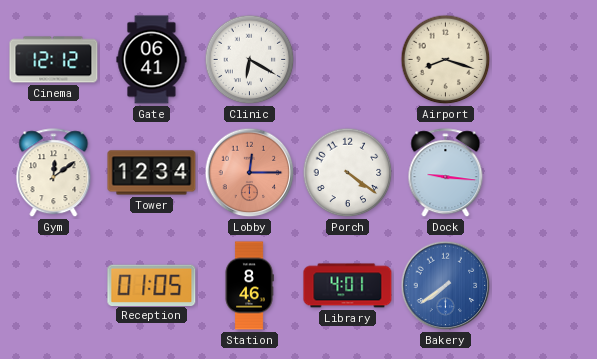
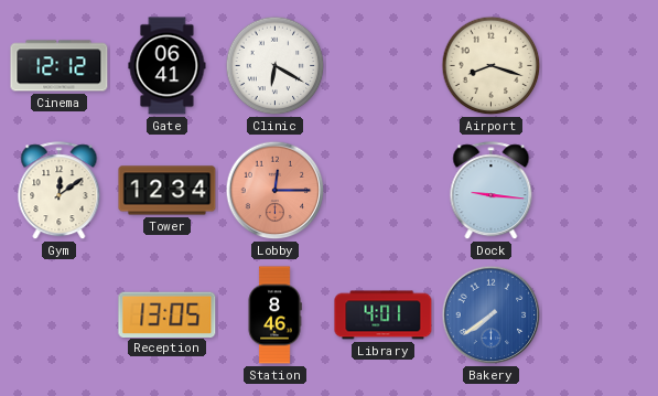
Porch: 4:21 -> none (348, 173)
Reception: 01:05 -> 13:05 (168, 314)
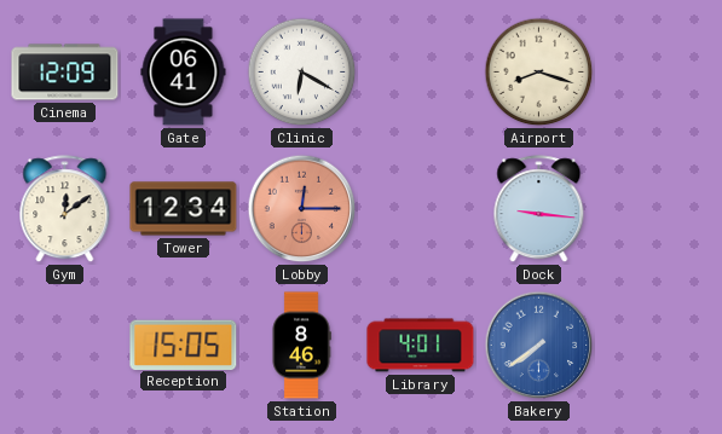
Cinema: 12:12 -> 12:09 (65, 73)
Reception: 13:05 -> 15:05 (184, 345)
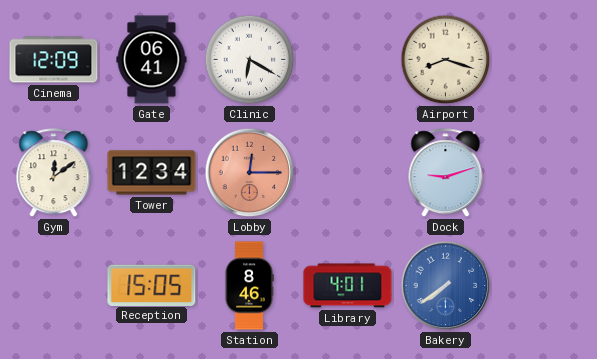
Dock: 9:16 -> 9:12 (446, 173)
